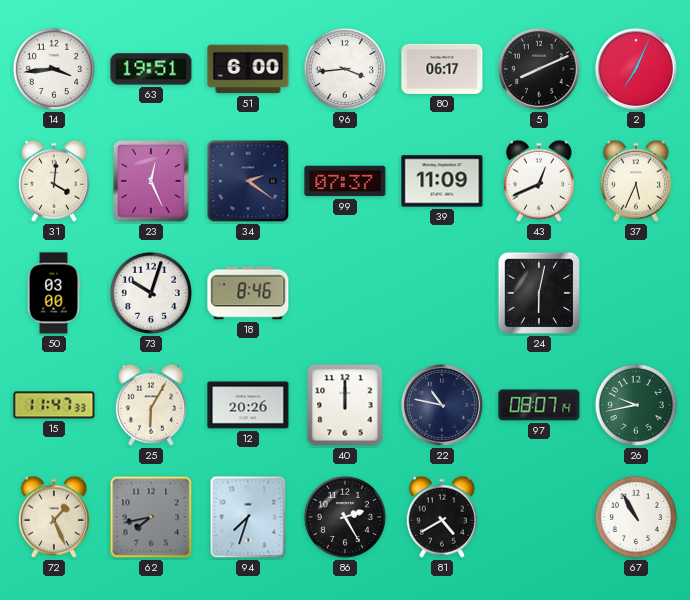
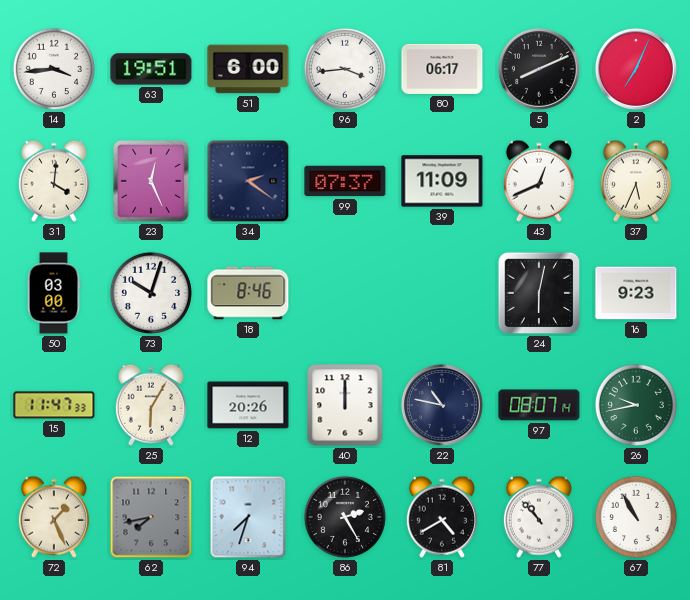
16: none -> 9:23 (636, 293)
77: none -> 10:53 (539, 517)
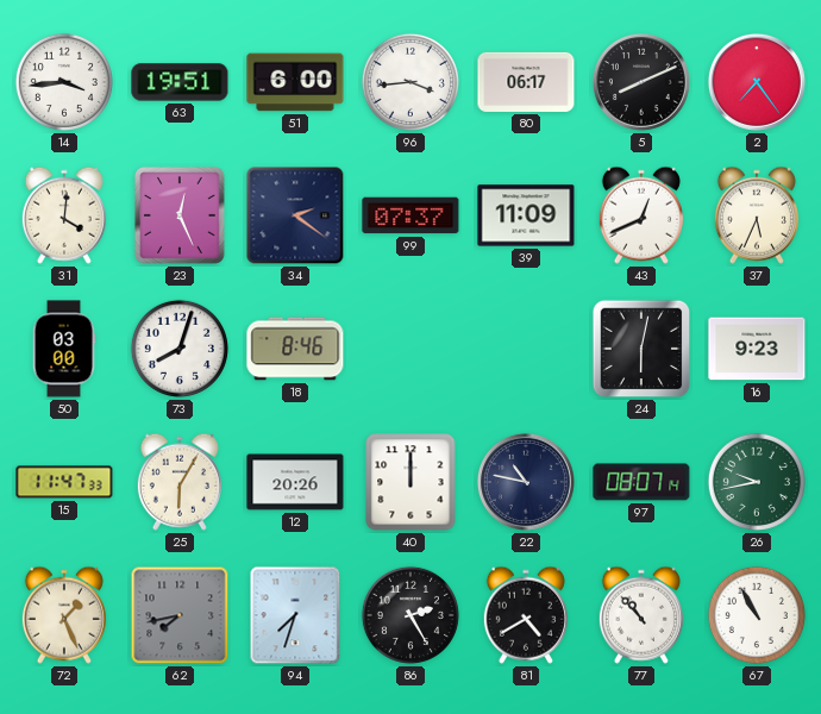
2: 7:04 -> 7:24 (757, 82)
73: 10:03 -> 8:03 (180, 349)
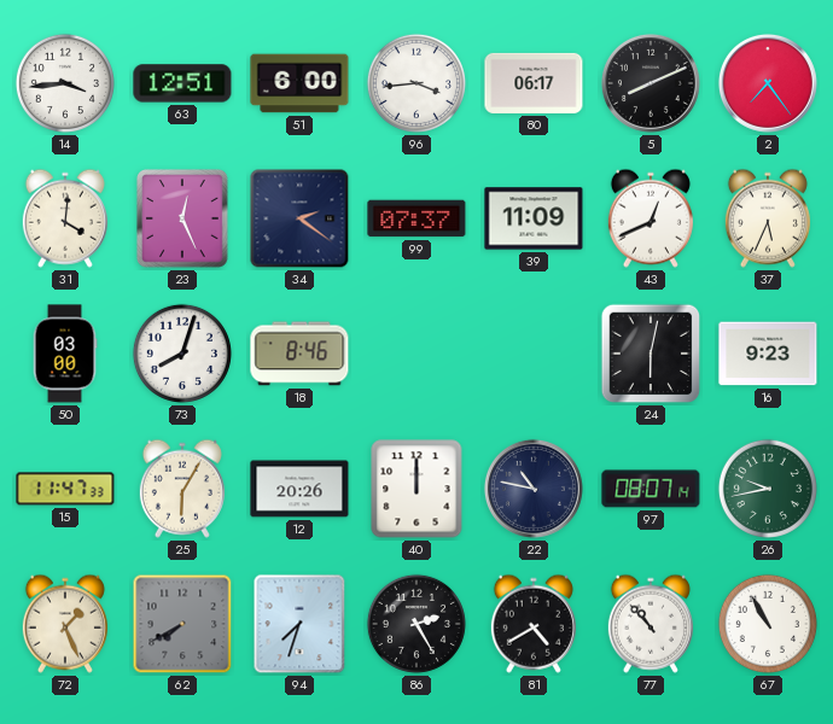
63: 19:51 -> 12:51 (182, 83)
62: 7:43 -> 7:40 (182, 624)
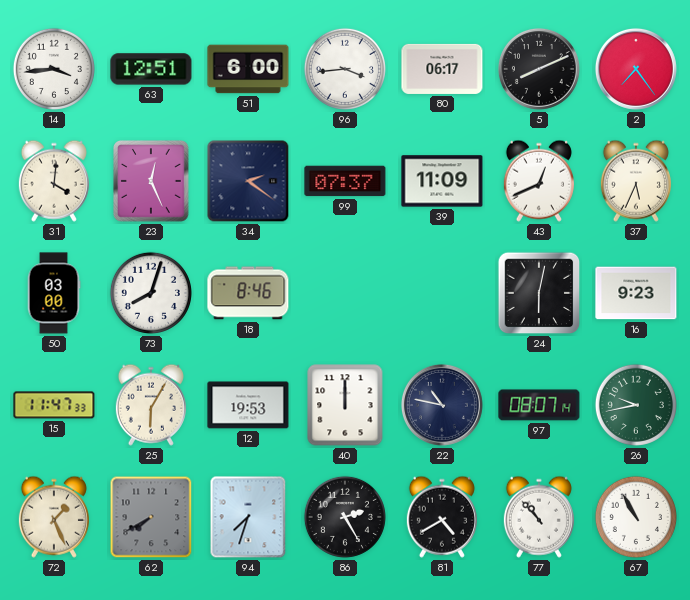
12: 20:26 -> 19:53 (248, 405)
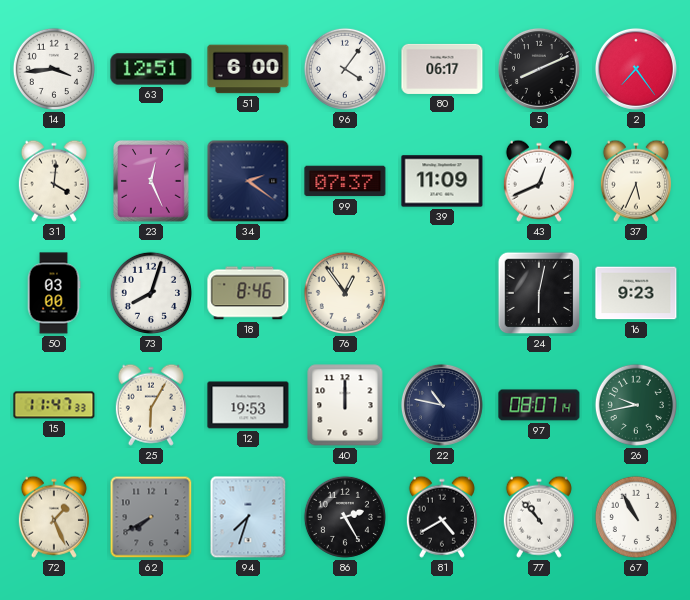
96: 3:44 -> 4:06 (345, 69)
76: none -> 12:54 (345, 293)
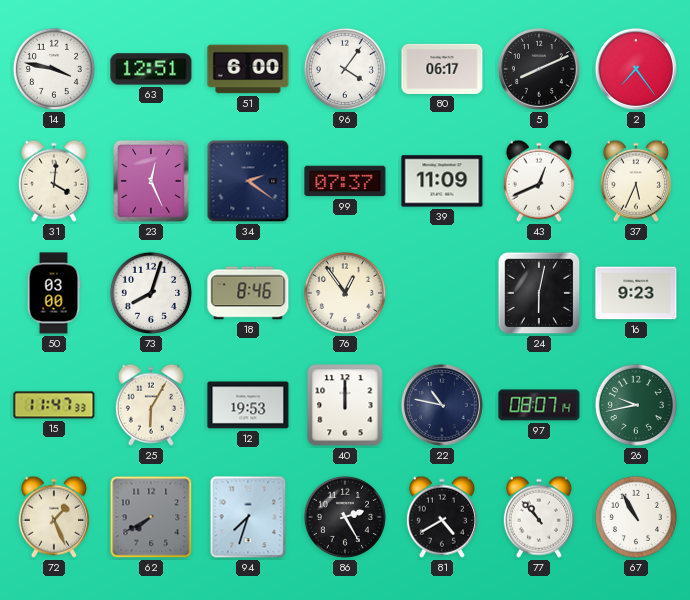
14: 3:44 -> 3:47 (54, 69)
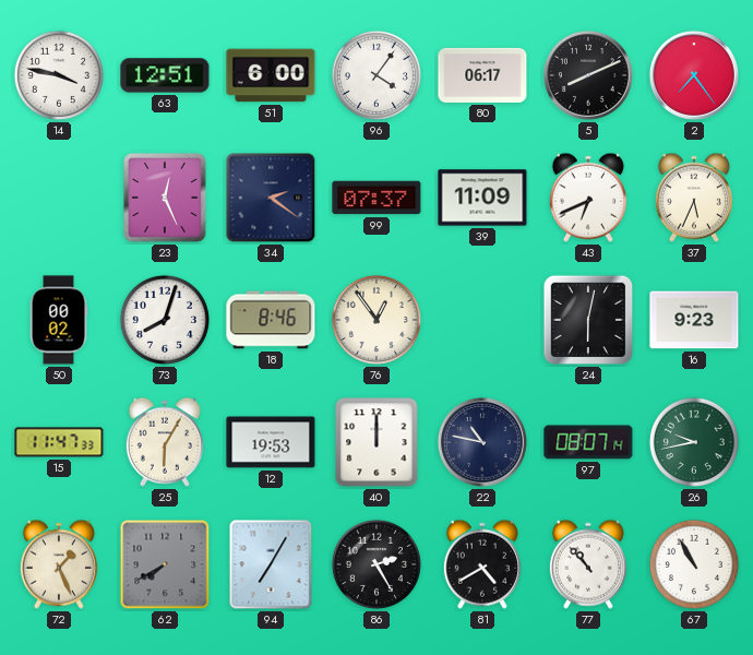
31: 4:01 -> none (54, 181)
43: 12:41 -> 6:41 (588, 198)
50: 03:00 -> 00:02 (59, 320)
94: 7:33 -> 7:05 (271, 564)
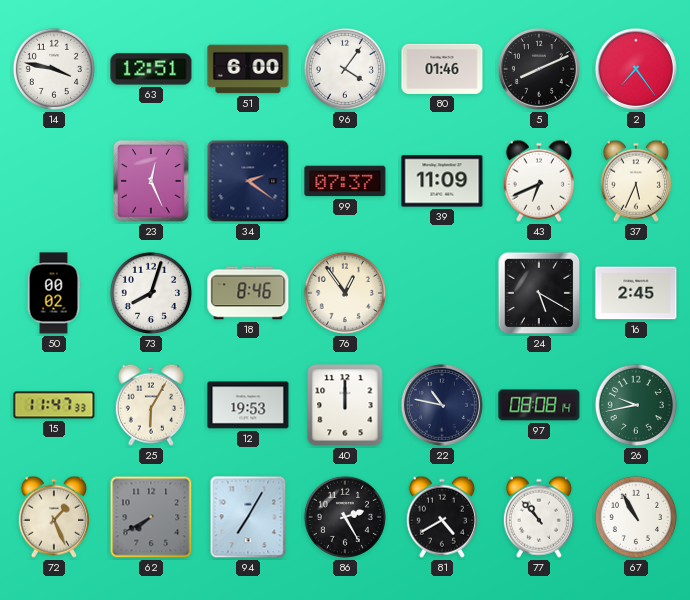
80: 06:17 -> 01:46 (442, 69)
24: 6:02 -> 5:20 (539, 293)
16: 9:23 -> 2:45 (636, 293)
97: 08:07 -> 08:08 (539, 405)
